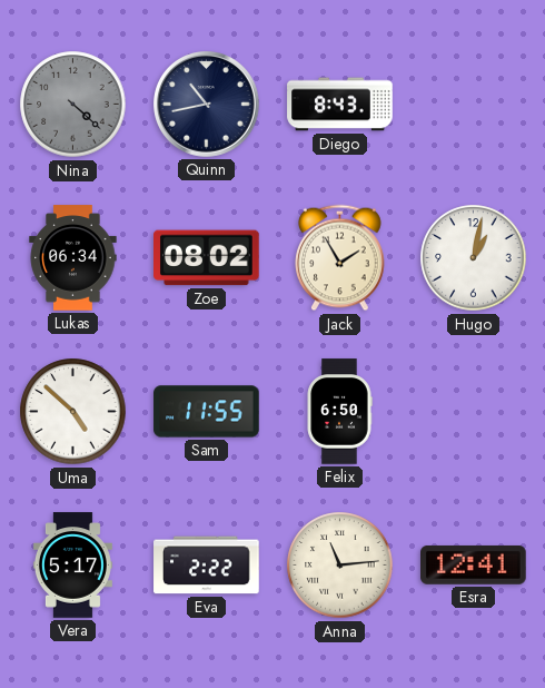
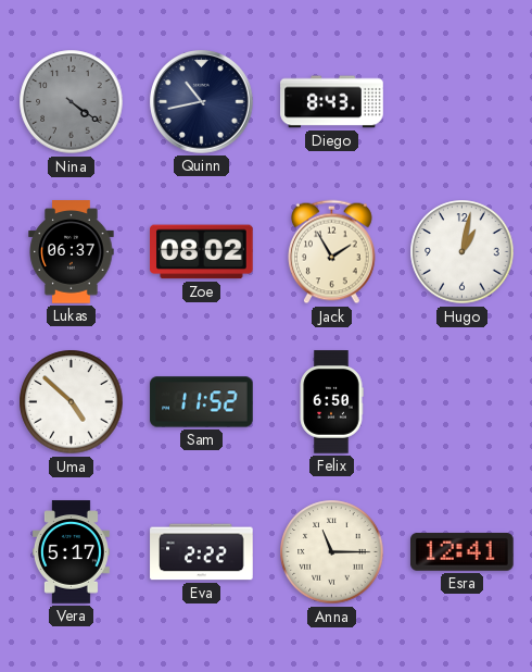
Nina: 4:22 -> 4:21 (72, 102)
Lukas: 06:34 -> 06:37 (72, 252)
Sam: 11:55 -> 11:52 (202, 402)
Anna: 11:14 -> 11:15 (332, 552)
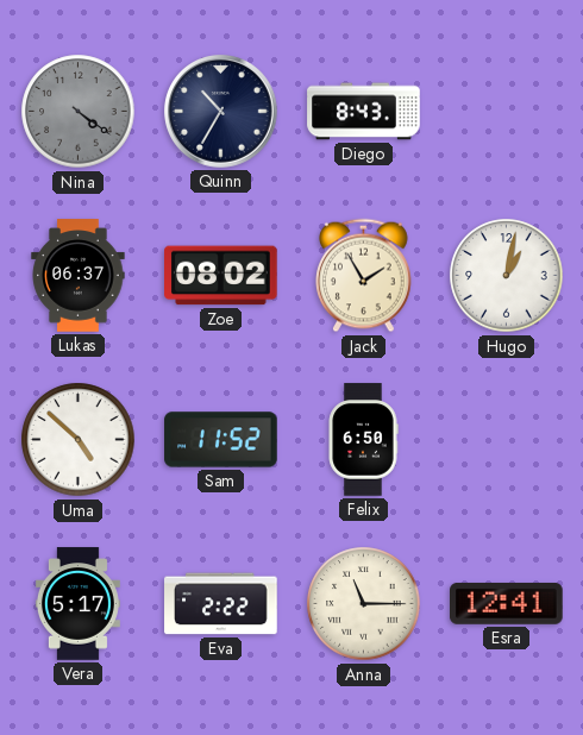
Quinn: 10:43 -> 10:35 (221, 112)
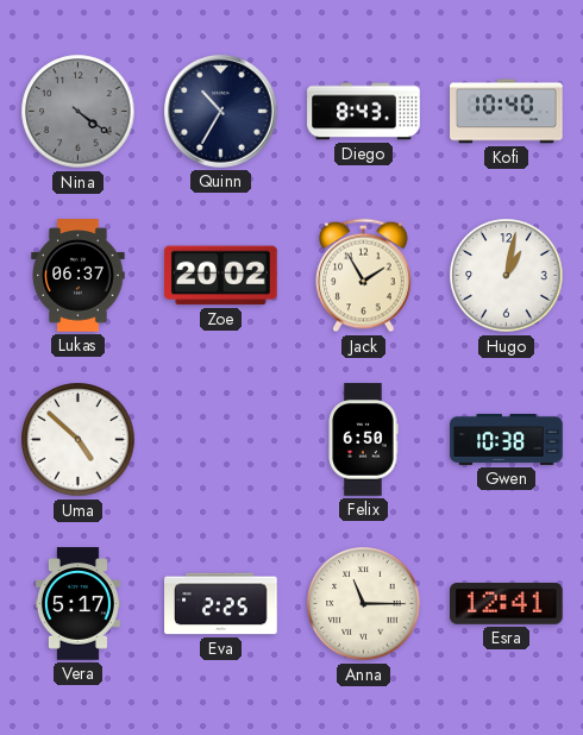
Kofi: none -> 10:40 (507, 112)
Zoe: 08:02 -> 20:02 (221, 276)
Sam: 11:52 -> none (221, 440)
Gwen: none -> 10:38 (507, 439)
Eva: 2:22 -> 2:25 (221, 604)
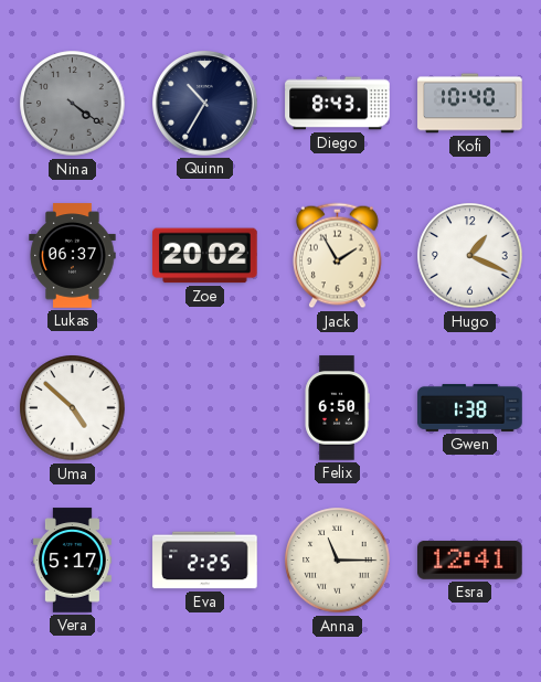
Hugo: 1:02 -> 1:19 (470, 256)
Gwen: 10:38 -> 1:38 (470, 407)
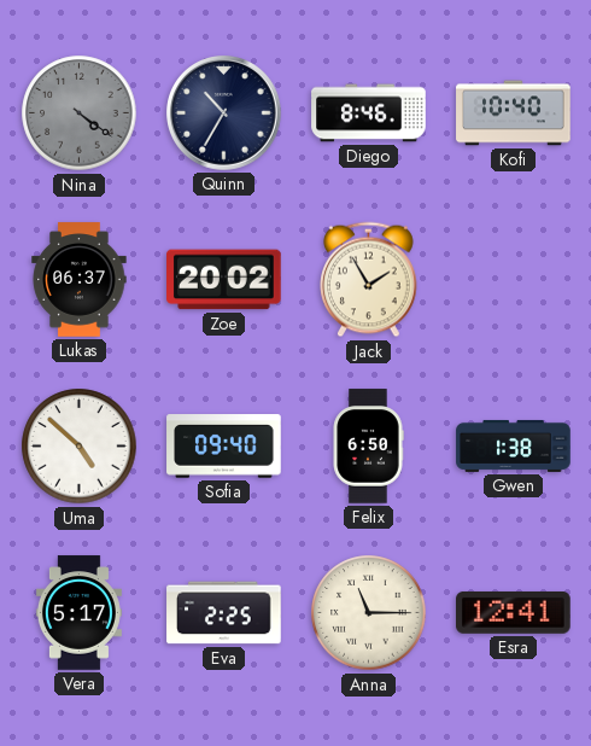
Diego: 8:43 -> 8:46 (369, 113)
Hugo: 1:19 -> none (470, 256)
Sofia: none -> 09:40 (224, 447)
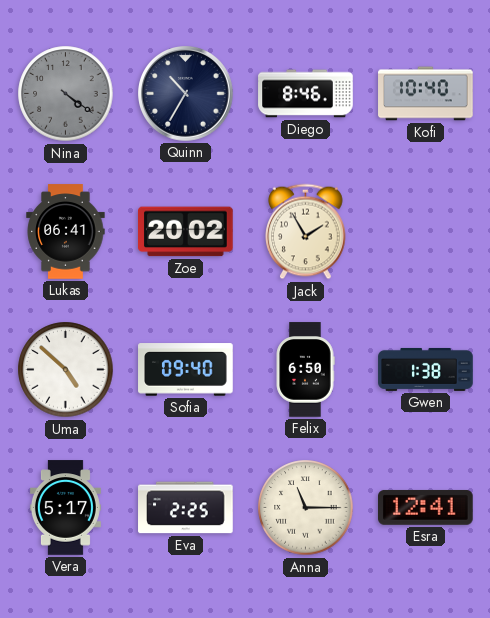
Lukas: 06:37 -> 06:41 (66, 232)
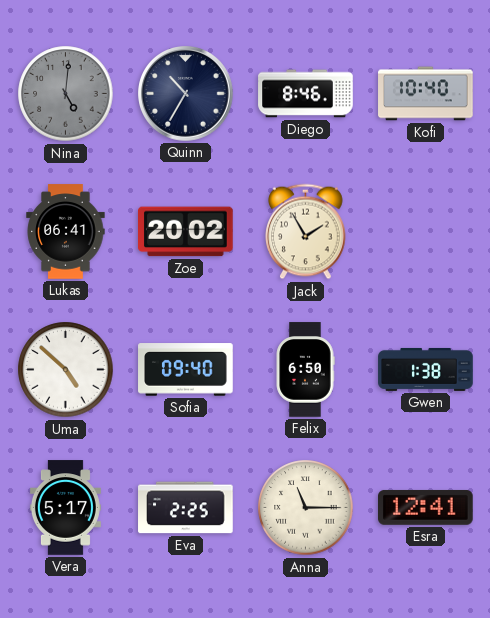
Nina: 4:21 -> 5:01 (66, 94)
